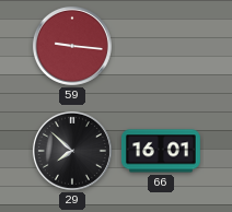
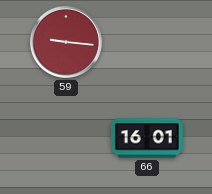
29: 7:52 -> none (72, 151)
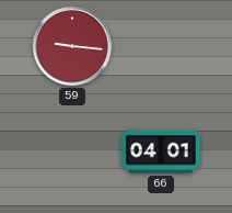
66: 16:01 -> 04:01 (161, 152)
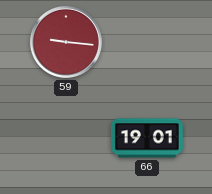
66: 04:01 -> 19:01 (147, 138)
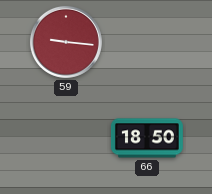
66: 19:01 -> 18:50 (147, 138)
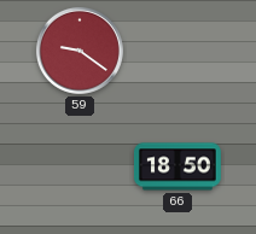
59: 9:16 -> 9:21 (80, 51)
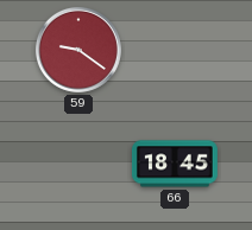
66: 18:50 -> 18:45 (175, 164)
